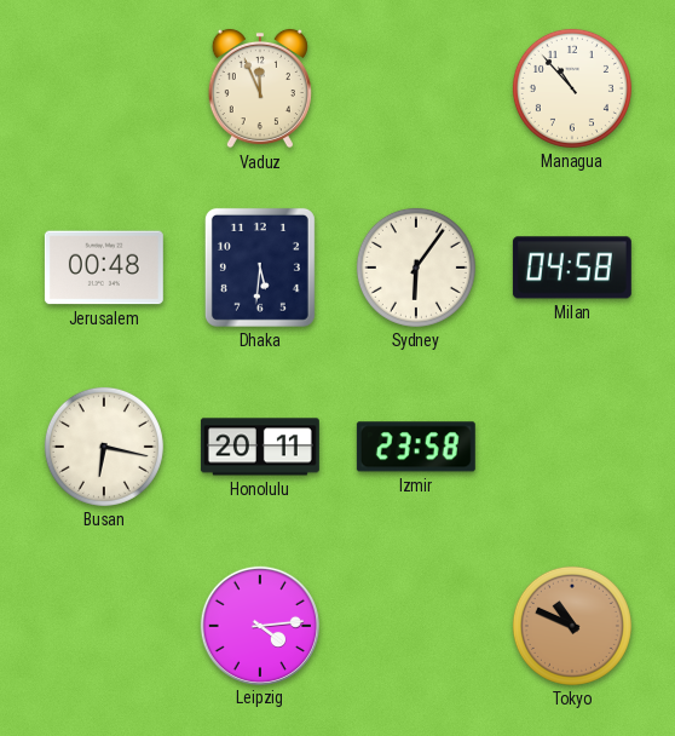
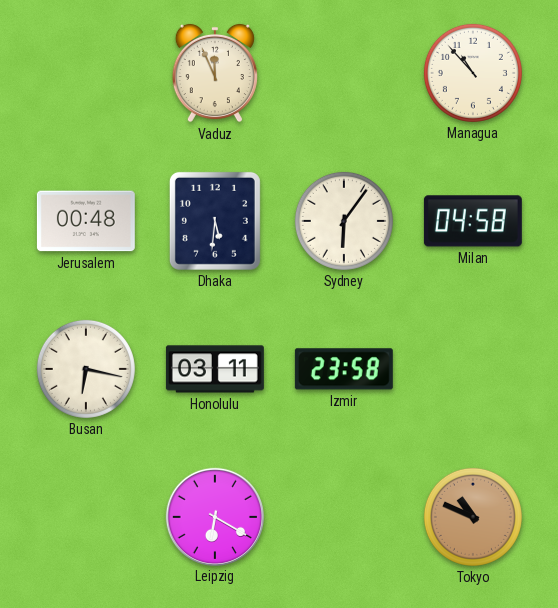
Honolulu: 20:11 -> 03:11 (215, 369)
Leipzig: 4:14 -> 6:20 (214, 516)
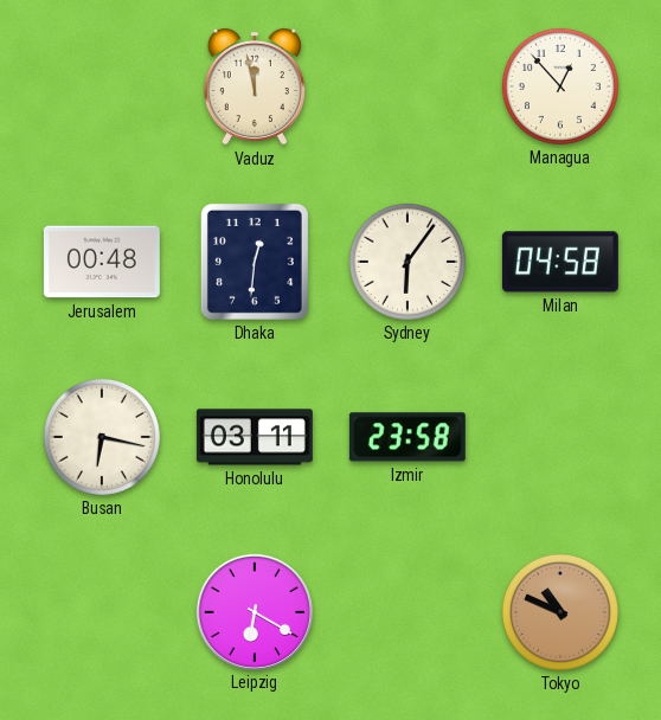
Vaduz: 11:56 -> 11:58 (255, 86)
Managua: 10:53 -> 12:53 (560, 86)
Dhaka: 5:31 -> 12:31 (255, 262)
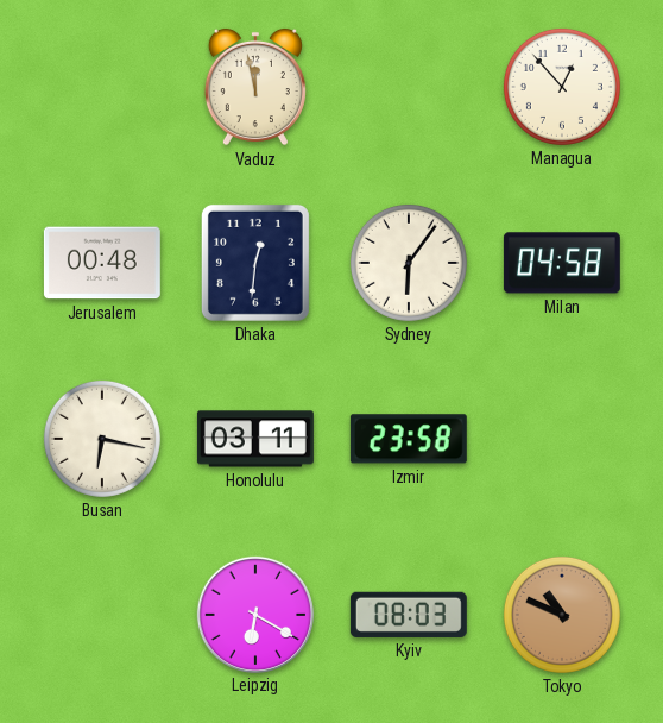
Kyiv: none -> 08:03 (409, 615)
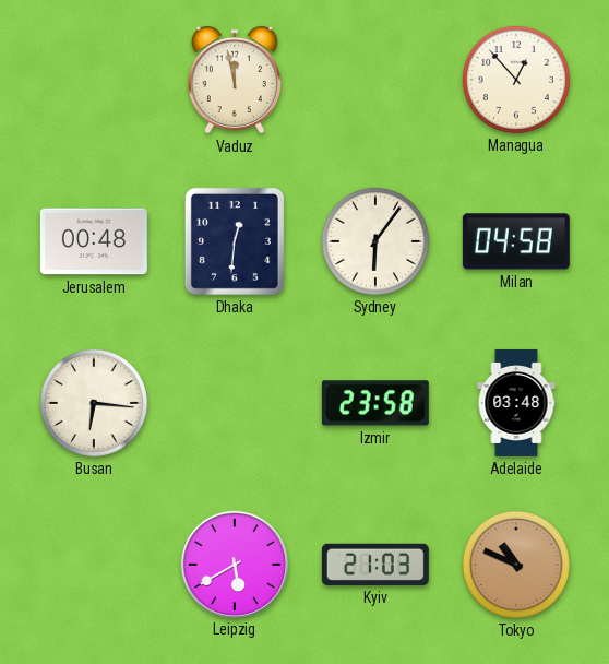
Busan: 6:17 -> 6:16 (94, 403)
Honolulu: 03:11 -> none (255, 439)
Adelaide: none -> 03:48 (516, 403)
Leipzig: 6:20 -> 5:40 (234, 564)
Kyiv: 08:03 -> 21:03 (375, 565)
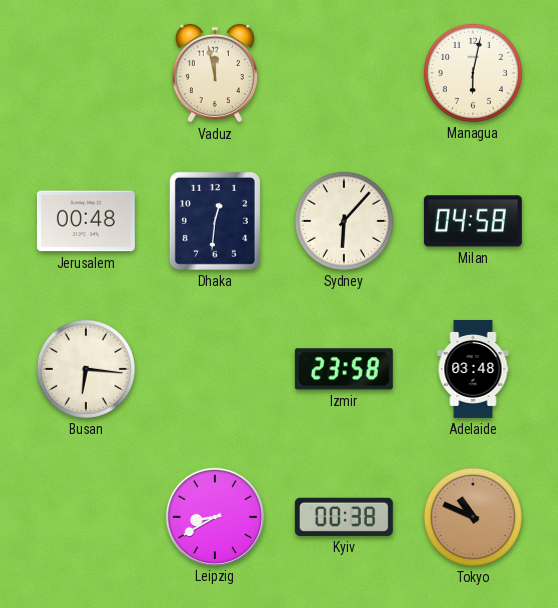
Managua: 12:53 -> 6:02 (473, 73)
Sydney: 6:06 -> 6:07 (344, 221)
Leipzig: 5:40 -> 8:40 (214, 516)
Kyiv: 21:03 -> 00:38 (344, 517)
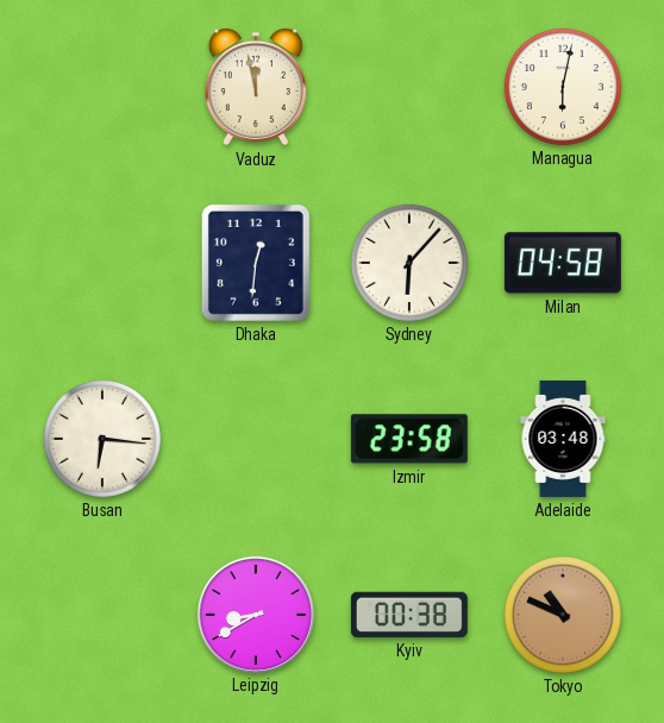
Jerusalem: 00:48 -> none (86, 221)
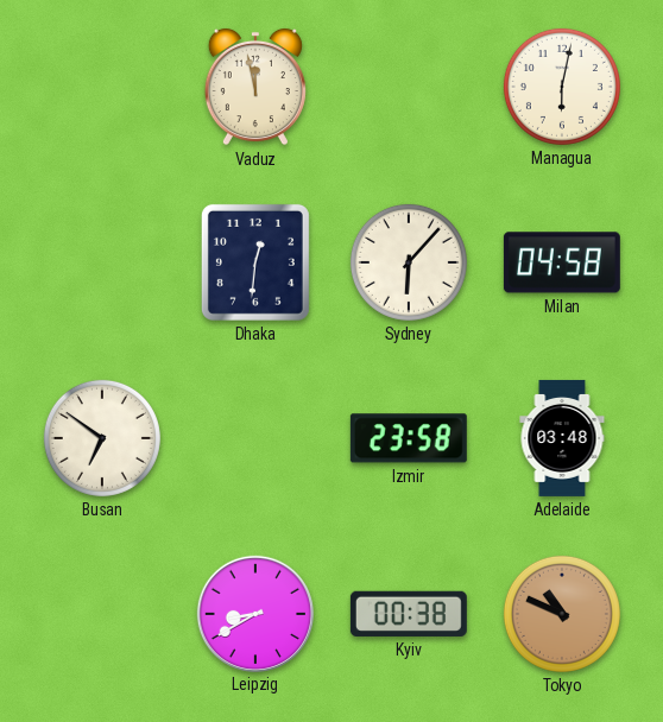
Busan: 6:16 -> 6:51 (102, 438)
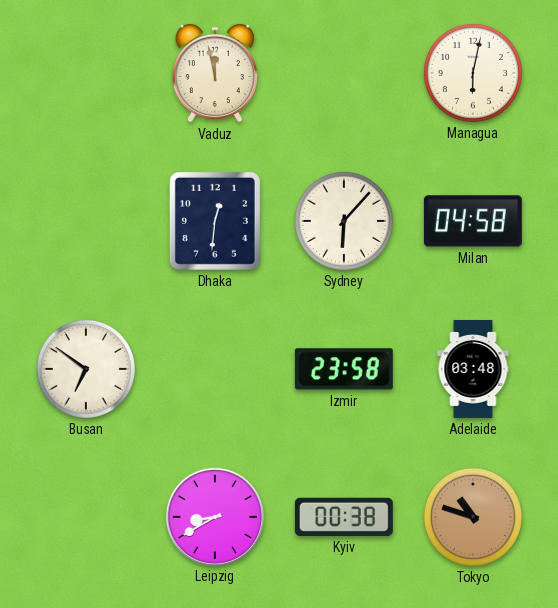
Tokyo: 10:49 -> 10:48 (473, 517)
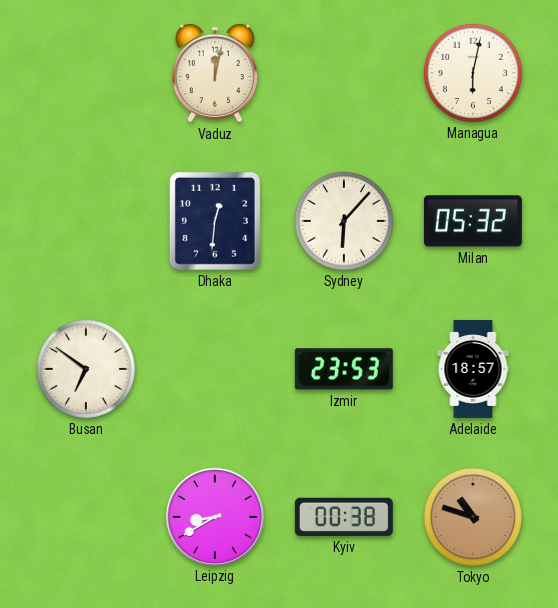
Vaduz: 11:58 -> 12:02 (215, 73)
Milan: 04:58 -> 05:32 (473, 221)
Izmir: 23:58 -> 23:53 (344, 369)
Adelaide: 03:48 -> 18:57 (473, 369)
